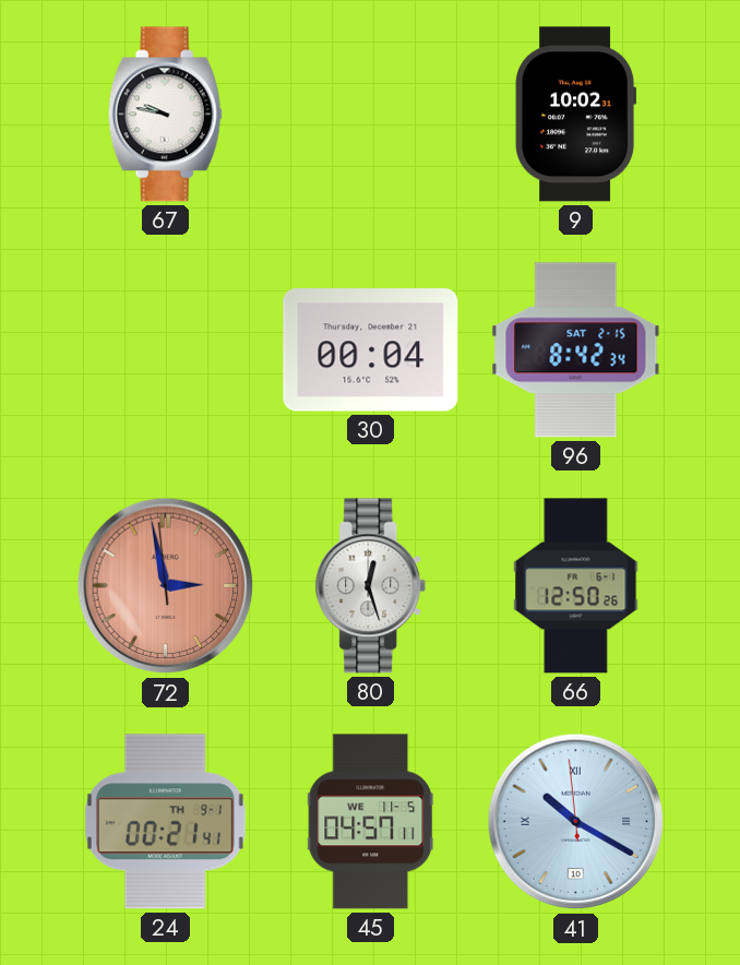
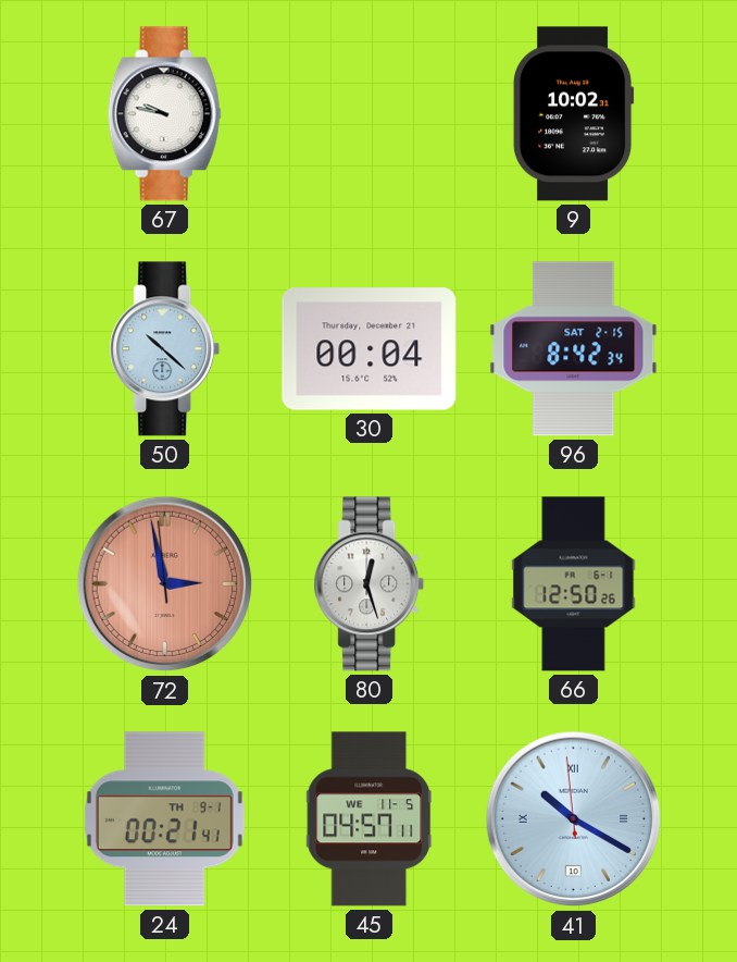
50: none -> 10:22 (165, 349)
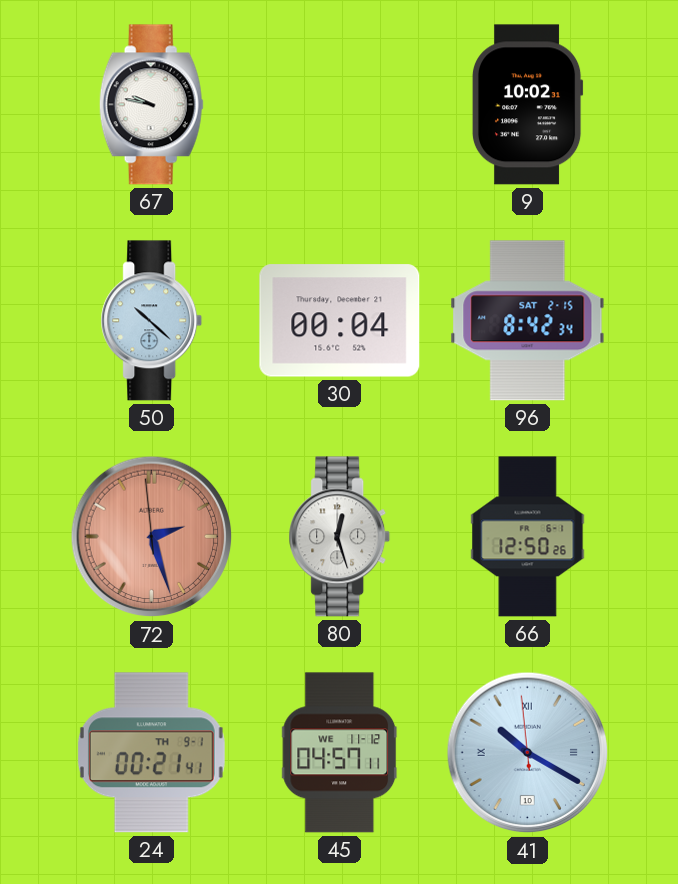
72: 2:57 -> 2:26 (152, 537)
45 date: WE 11-5 -> WE 11-12 (340, 753)
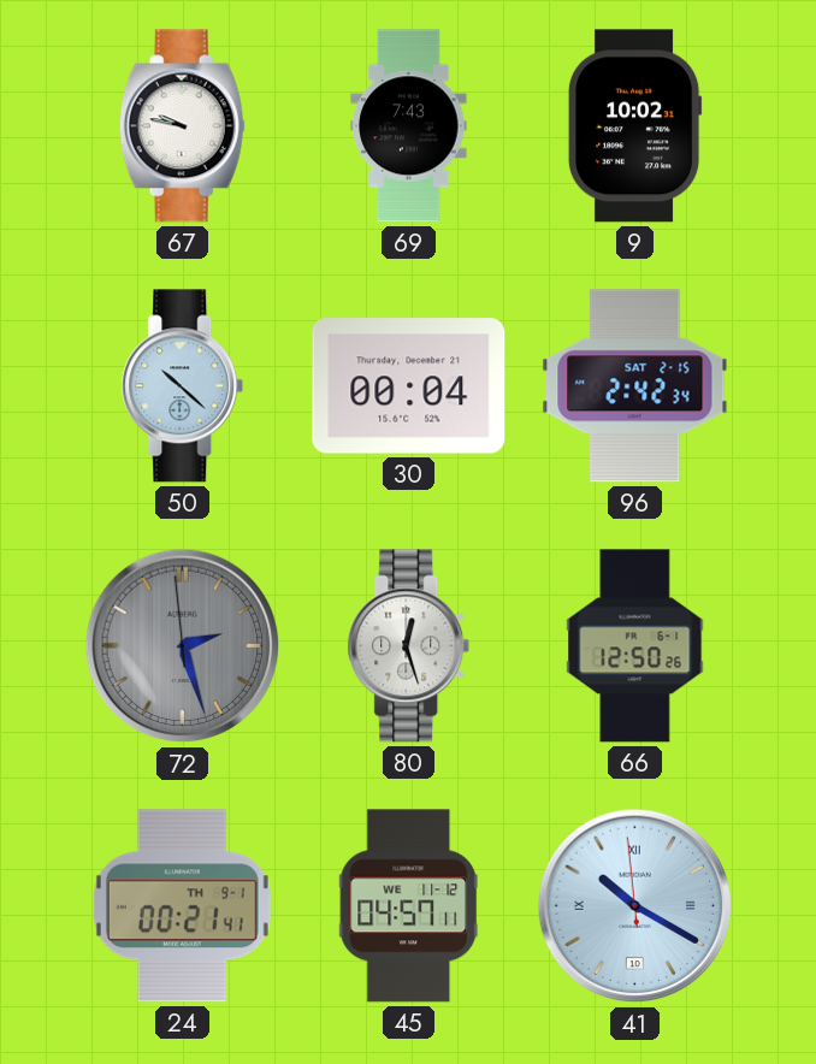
69: none -> 7:43 (409, 126)
96: 8:42 -> 2:42 (635, 386)
72 dial: salmon -> grey (183, 646)
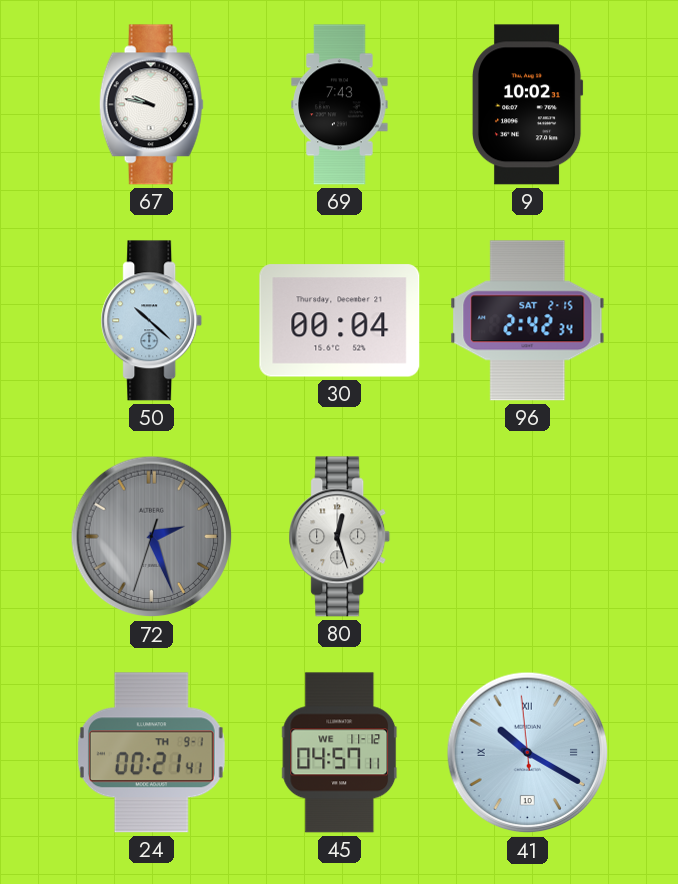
72: 2:26:59 -> 2:26:33 (152, 537)
66: 12:50 -> none (635, 646)
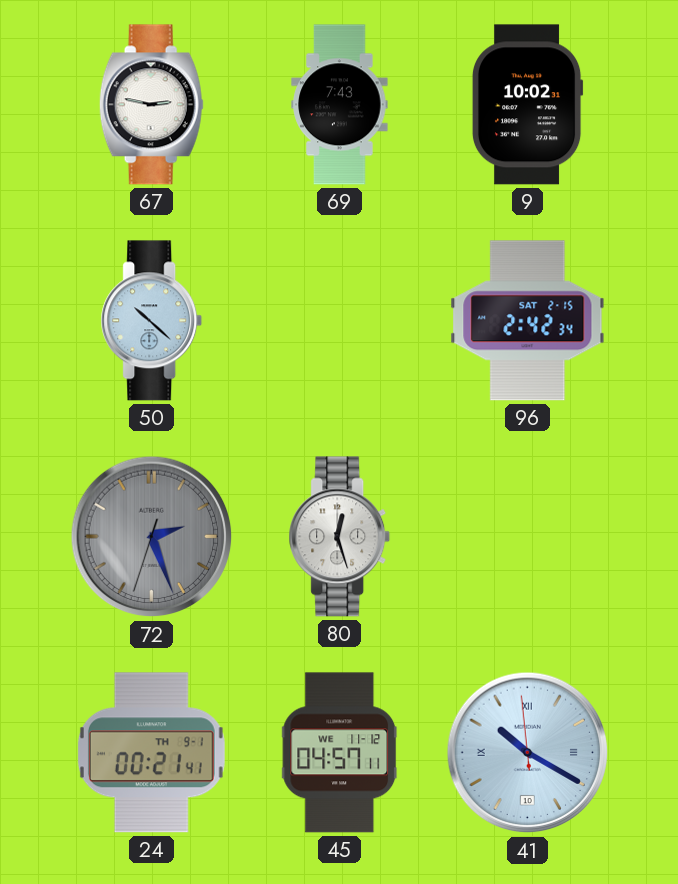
67: 9:47 -> 2:47 (151, 105)
30: 00:04 -> none (340, 321)
